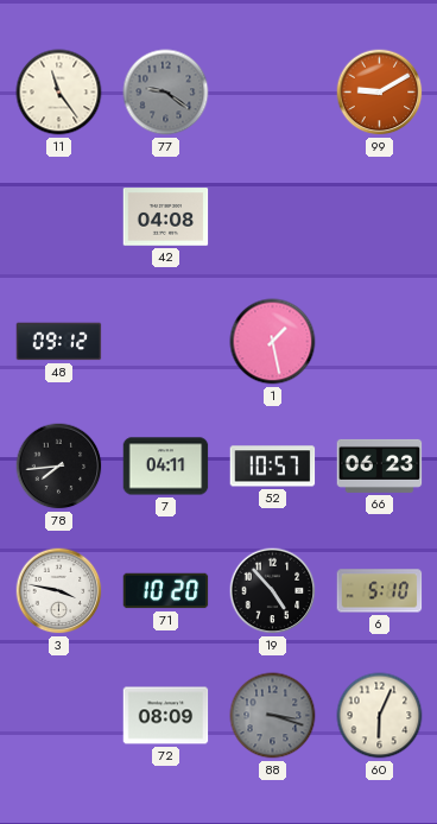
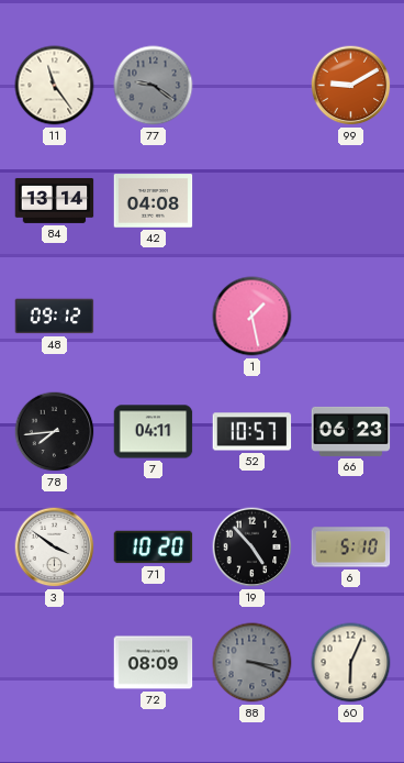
84: none -> 13:14 (55, 200)
3: 3:47 -> 3:51 (55, 548)
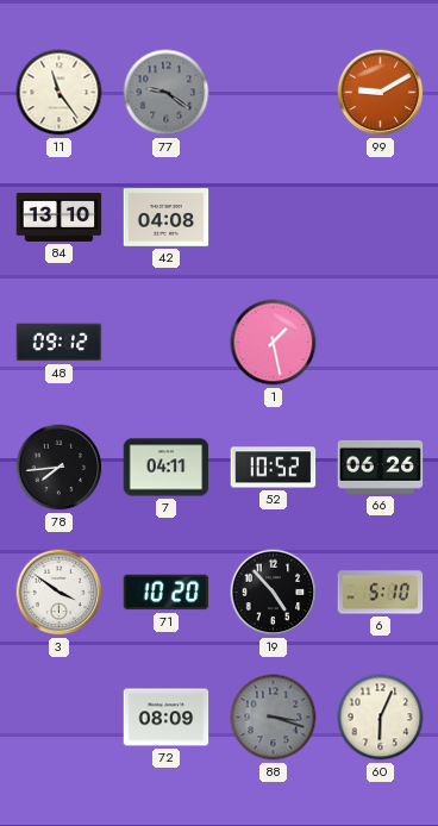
84: 13:14 -> 13:10 (60, 217)
52: 10:57 -> 10:52 (274, 468)
66: 06:23 -> 06:26 (381, 467)
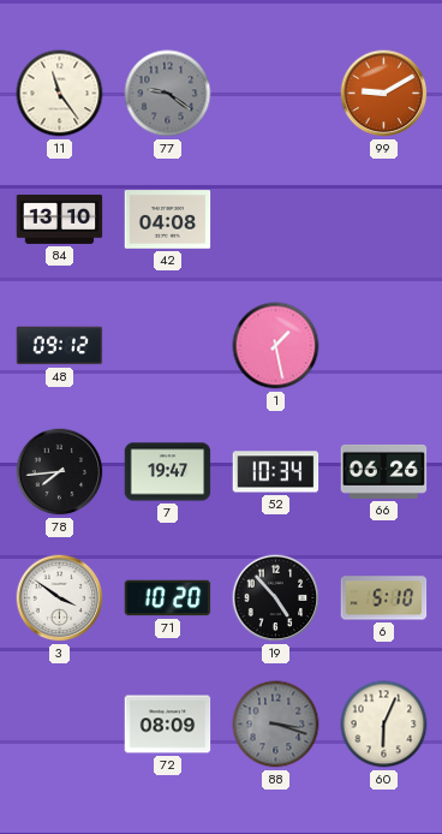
7: 04:11 -> 19:47 (168, 472)
52: 10:52 -> 10:34 (276, 472)
